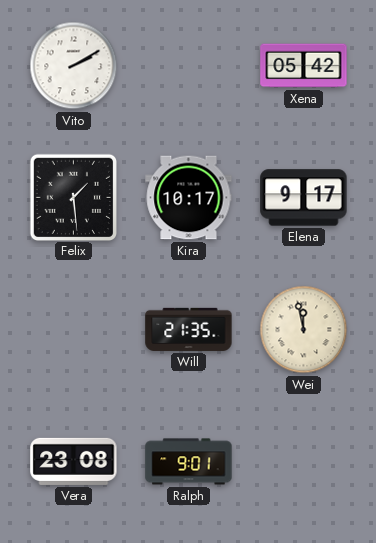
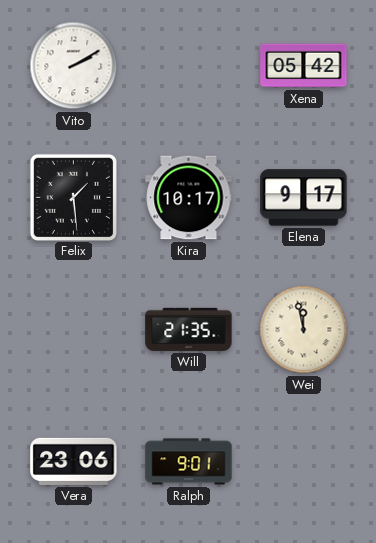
Vera: 23:08 -> 23:06 (74, 461)
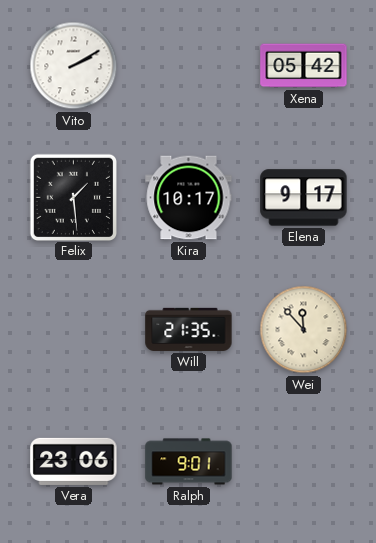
Wei: 11:58 -> 11:53 (304, 330)
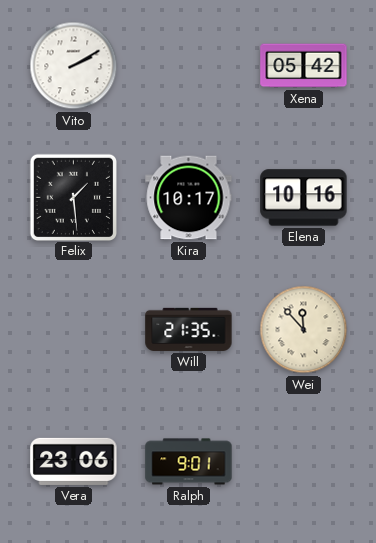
Elena: 9:17 -> 10:16 (304, 198)
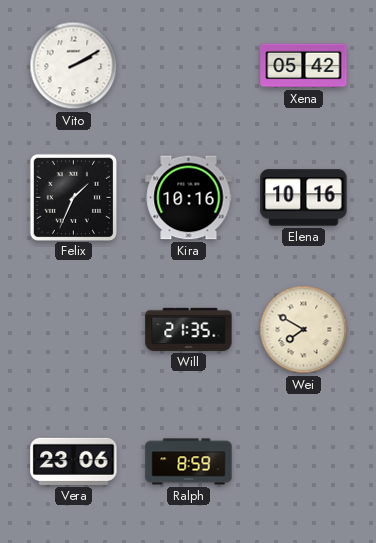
Felix: 1:29 -> 1:34 (73, 197)
Kira: 10:17 -> 10:16 (189, 198)
Wei: 11:53 -> 7:50 (304, 330)
Ralph: 9:01 -> 8:59 (189, 462)
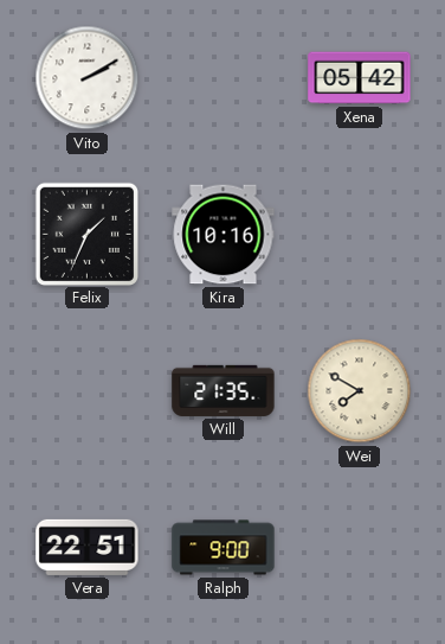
Elena: 10:16 -> none (304, 198)
Vera: 23:06 -> 22:51 (88, 547)
Ralph: 8:59 -> 9:00 (224, 548)
